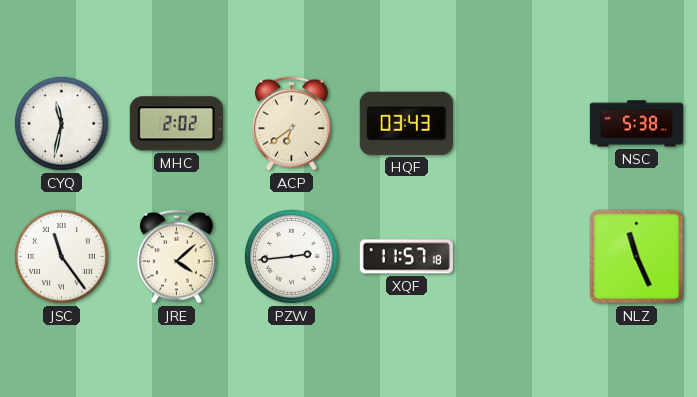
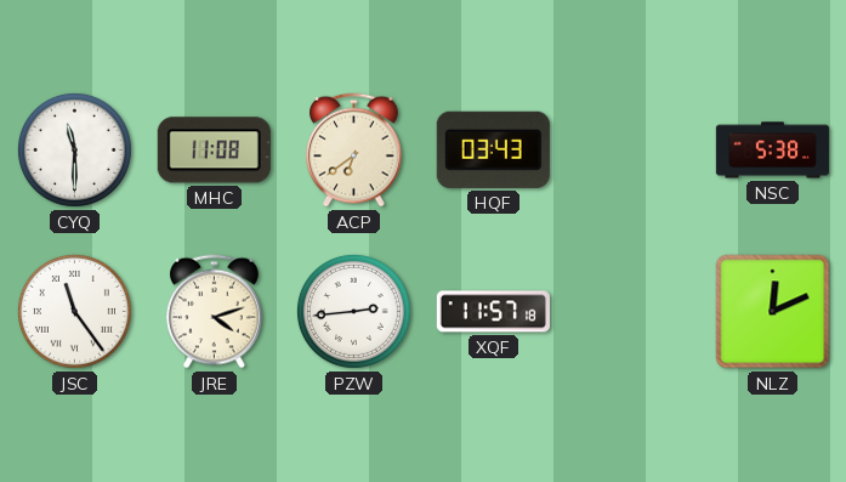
CYQ: 11:32 -> 11:30 (74, 149)
MHC: 2:02 -> 11:08 (214, 151)
JRE: 4:08 -> 4:12 (215, 312)
NLZ: 11:26 -> 12:11 (773, 312)
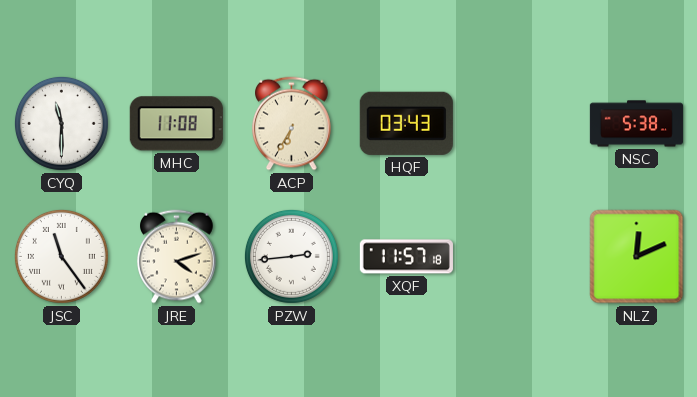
ACP: 6:39 -> 6:35 (292, 124)
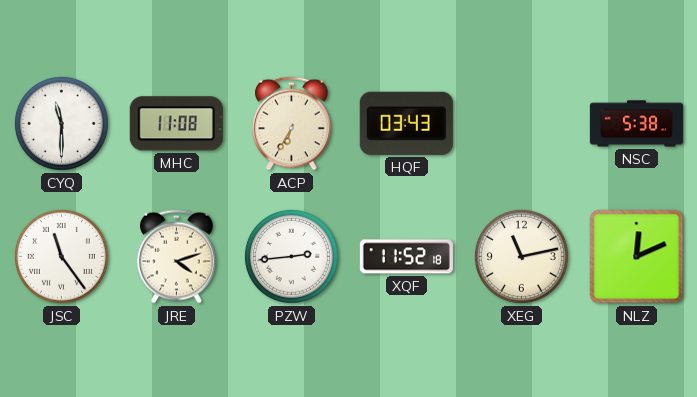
XQF: 11:57 -> 11:52 (406, 257)
XEG: none -> 11:13 (521, 256)
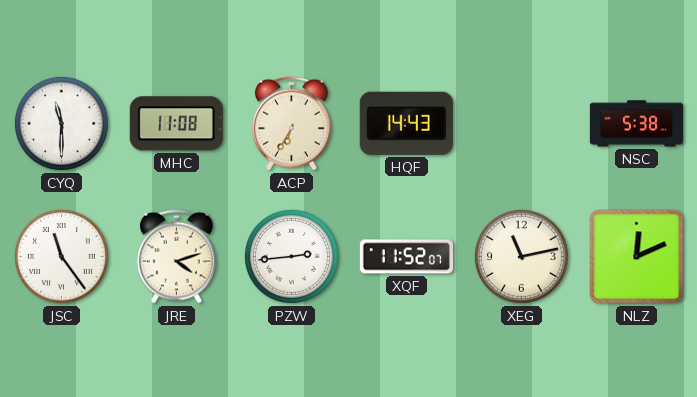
HQF: 03:43 -> 14:43 (406, 123)
XQF: 11:52:18 -> 11:52:07 (406, 257)
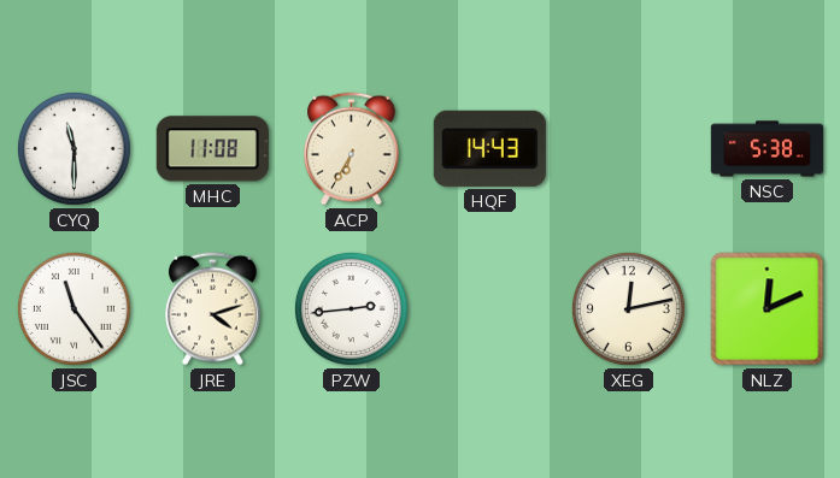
XQF: 11:52 -> none (406, 257)
XEG: 11:13 -> 12:13 (628, 308)
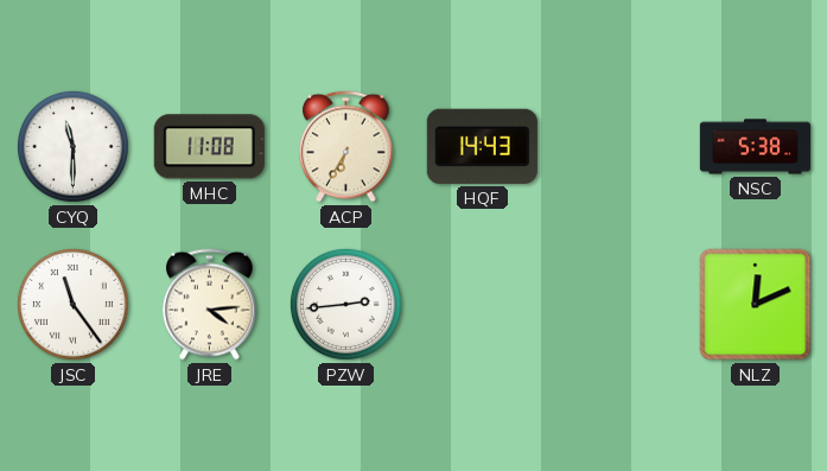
JRE: 4:12 -> 4:14 (210, 305)
XEG: 12:13 -> none (628, 308)
